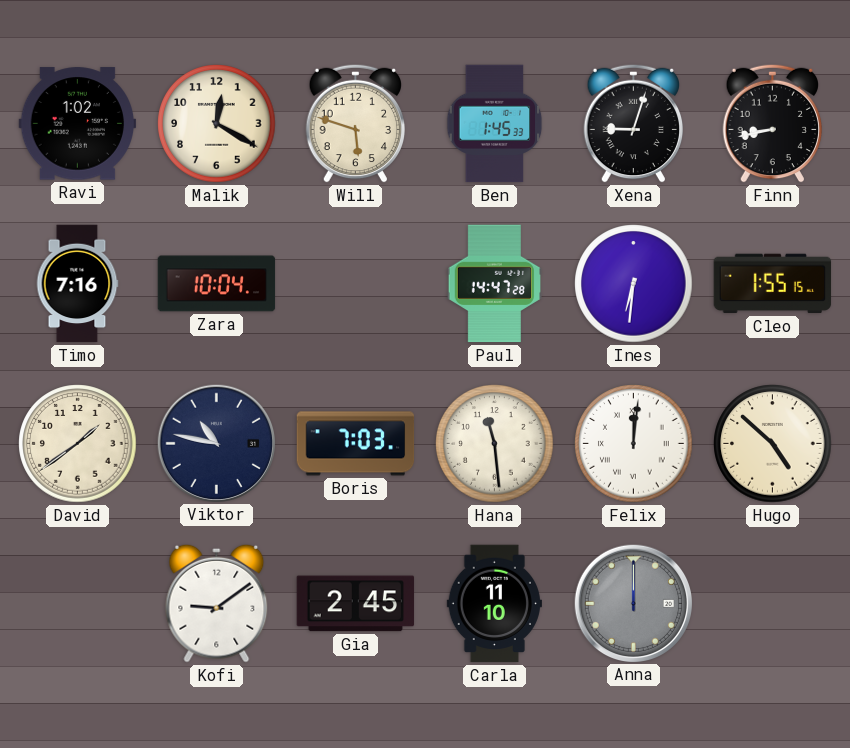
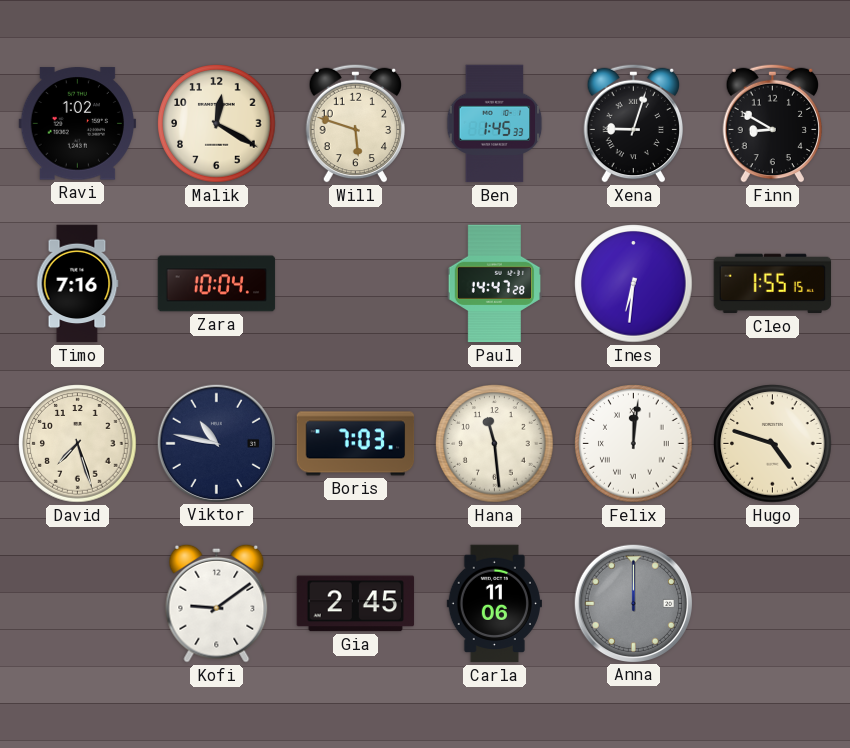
Finn: 8:43 -> 8:50 (772, 123)
David: 1:39 -> 7:27 (78, 444)
Hugo: 4:52 -> 4:48 (773, 444)
Carla: 11:10 -> 11:06 (494, 604)
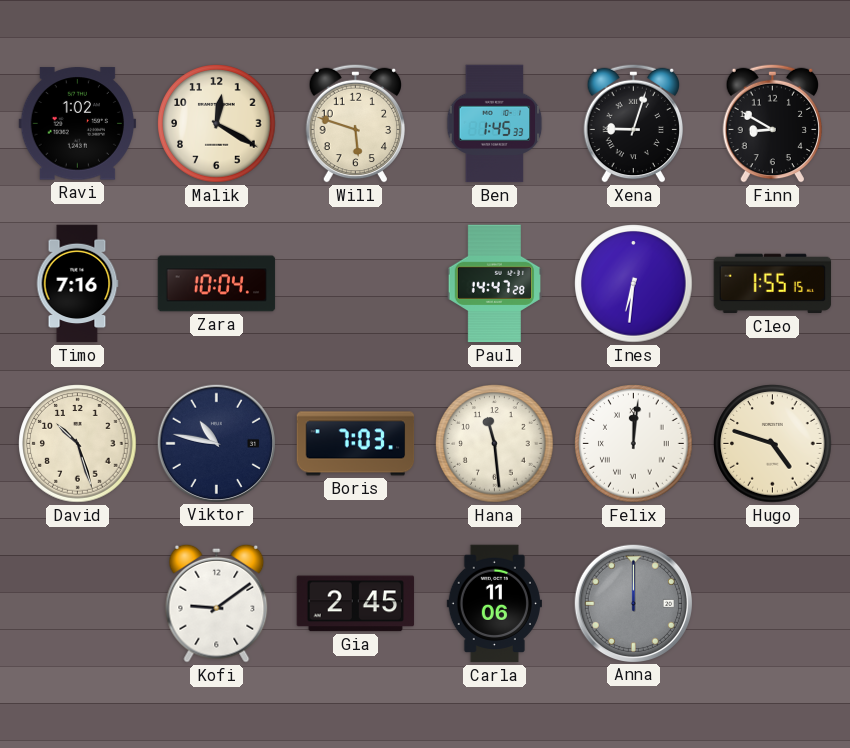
David: 7:27 -> 10:27 (78, 444)
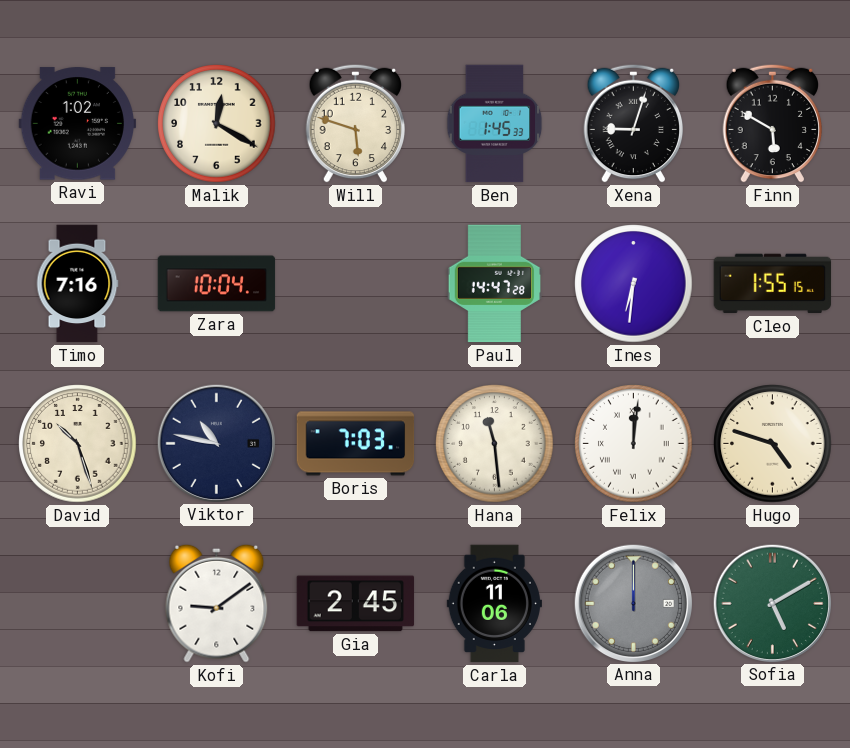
Finn: 8:50 -> 5:50 (772, 123)
Sofia: none -> 5:10 (772, 603)
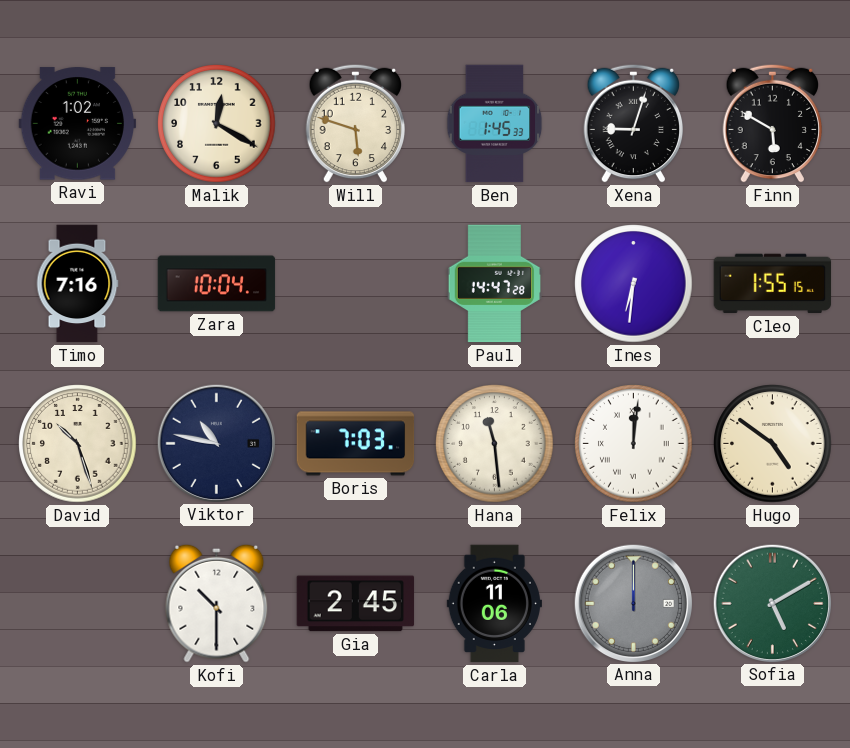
Hugo: 4:48 -> 4:51 (773, 444)
Kofi: 9:09 -> 10:30 (217, 603)
